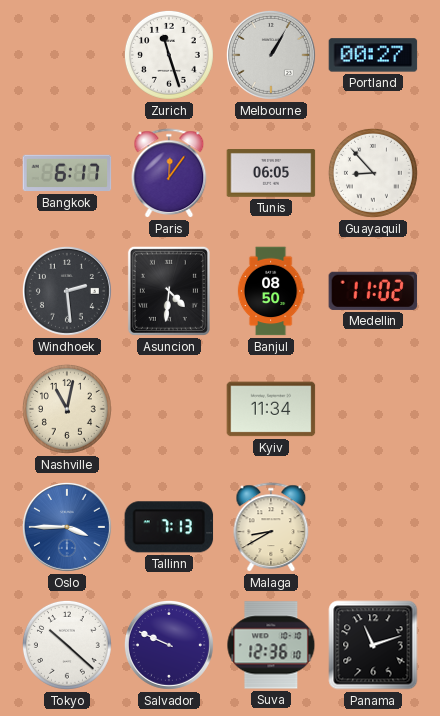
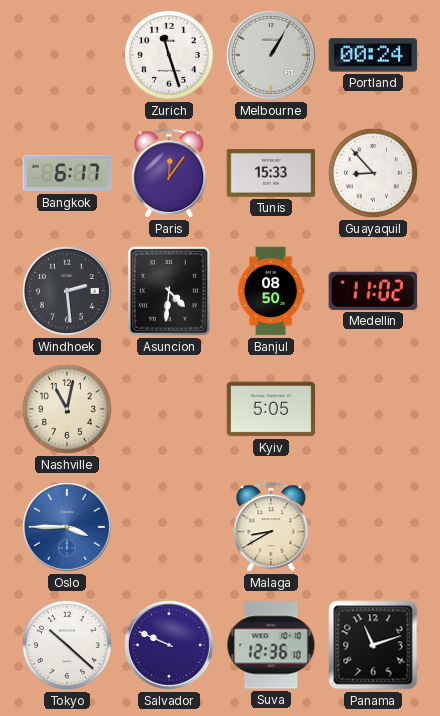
Portland: 00:27 -> 00:24 (373, 55)
Tunis: 06:05 -> 15:33 (271, 174)
Kyiv: 11:34 -> 5:05 (271, 409)
Tallinn: 7:13 -> none (169, 527)
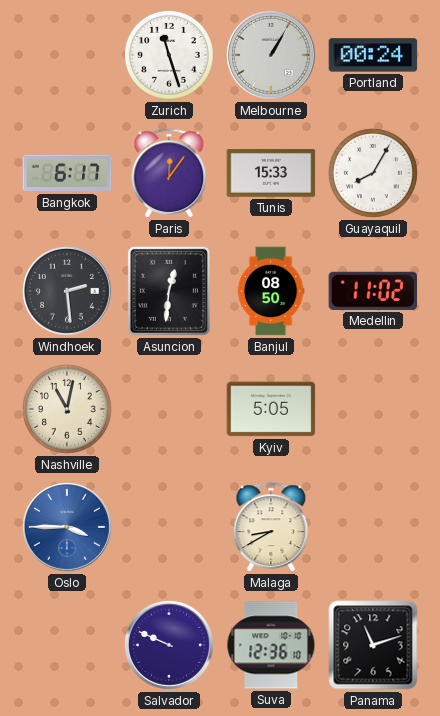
Guayaquil: 8:53 -> 8:05 (373, 173)
Asuncion: 4:31 -> 12:31 (169, 291)
Tokyo: 10:22 -> none (67, 645)
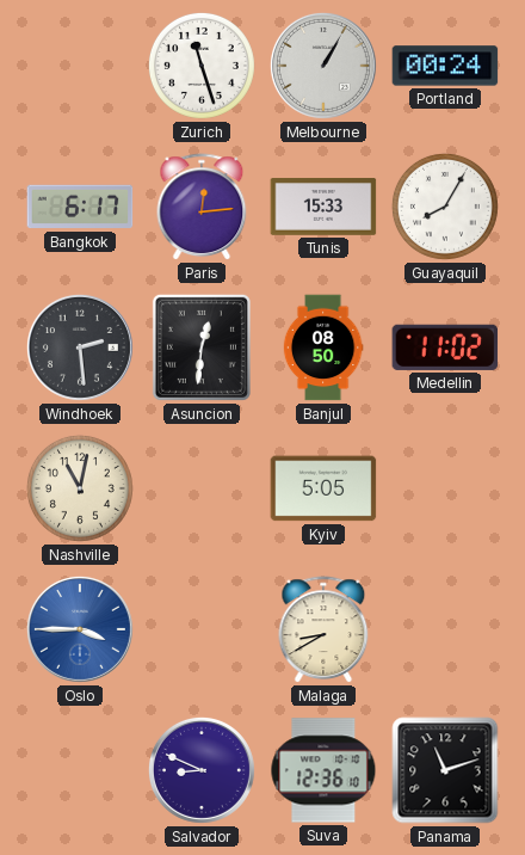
Paris: 12:06 -> 12:14 (202, 207)
Salvador: 9:49 -> 8:49 (202, 770)
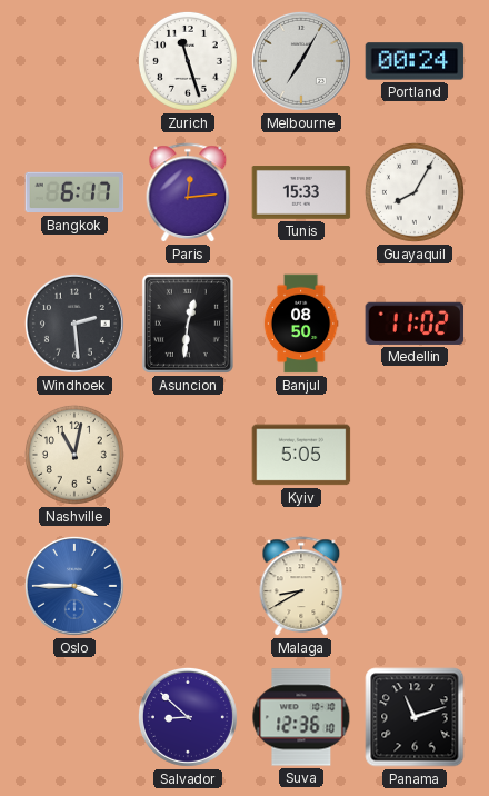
Melbourne: 1:05 -> 7:05 (301, 61)
Salvador: 8:49 -> 8:52 (188, 717)
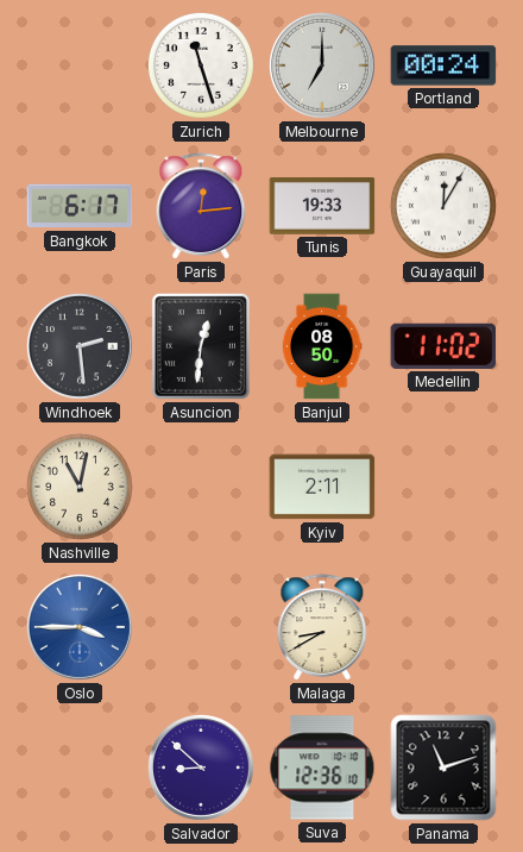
Melbourne: 7:05 -> 7:00 (322, 65)
Tunis: 15:33 -> 19:33 (322, 207)
Guayaquil: 8:05 -> 12:05 (443, 206)
Kyiv: 5:05 -> 2:11 (322, 487)
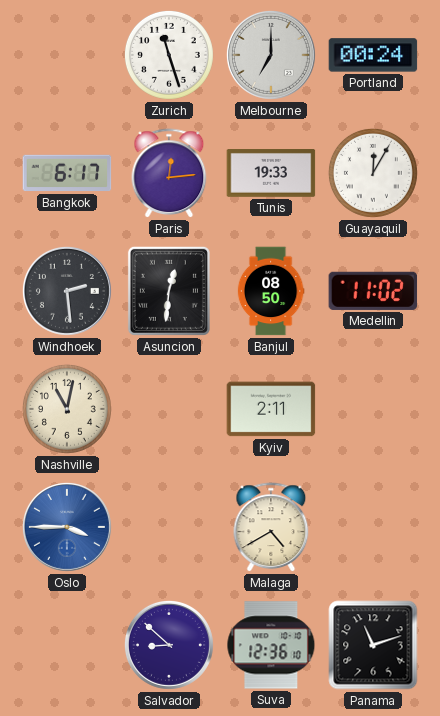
Malaga: 8:40 -> 4:40 (271, 527)
